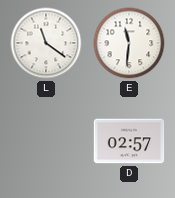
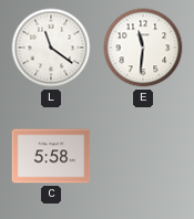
C: none -> 5:58 (51, 156)
D: 02:57 -> none (129, 141)
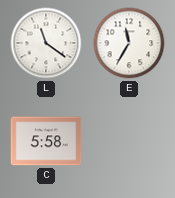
E: 11:31 -> 11:35 (129, 43)
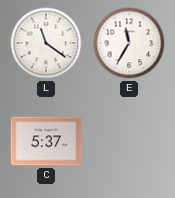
C: 5:58 -> 5:37 (46, 141)
